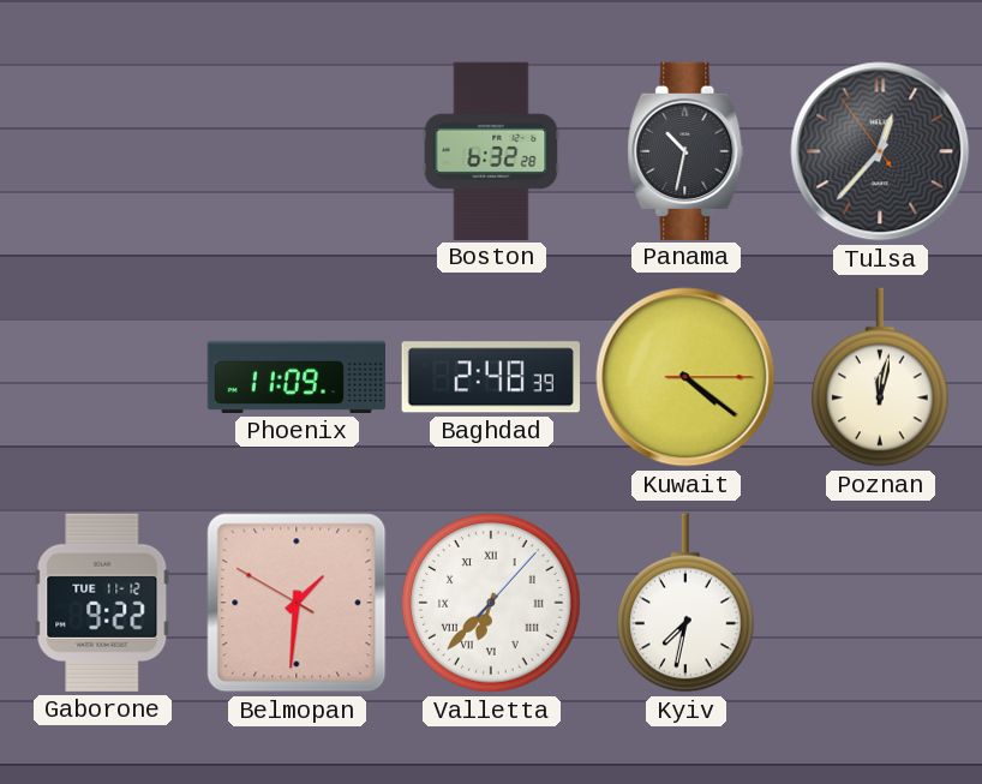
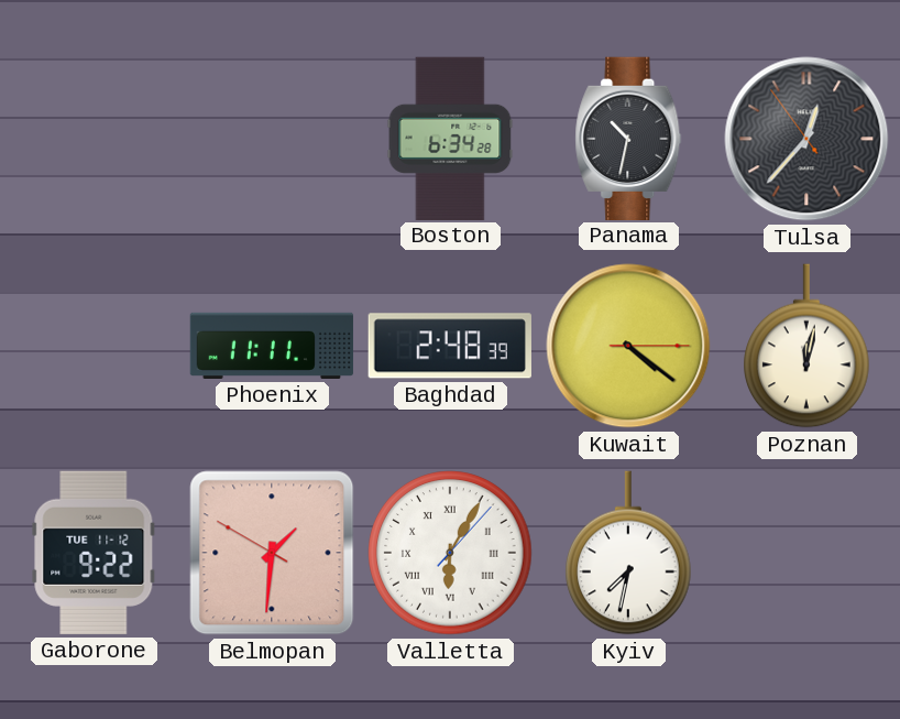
Boston: 6:32 -> 6:34 (450, 138)
Phoenix: 11:09 -> 11:11 (272, 346)
Valletta: 6:37 -> 6:05 (450, 553)
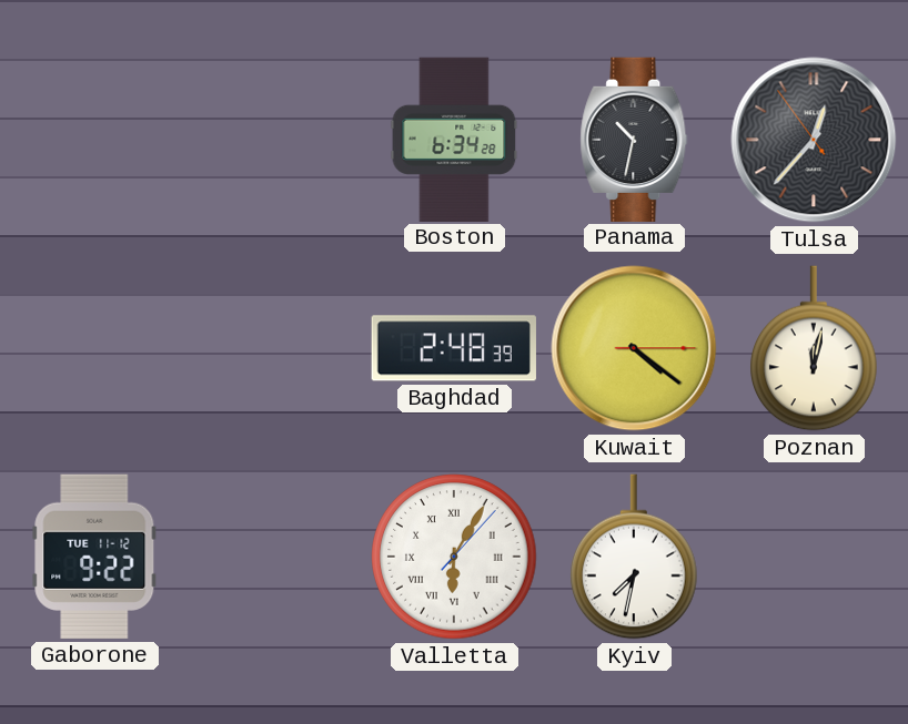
Phoenix: 11:11 -> none (272, 346)
Belmopan: 1:30 -> none (272, 553)
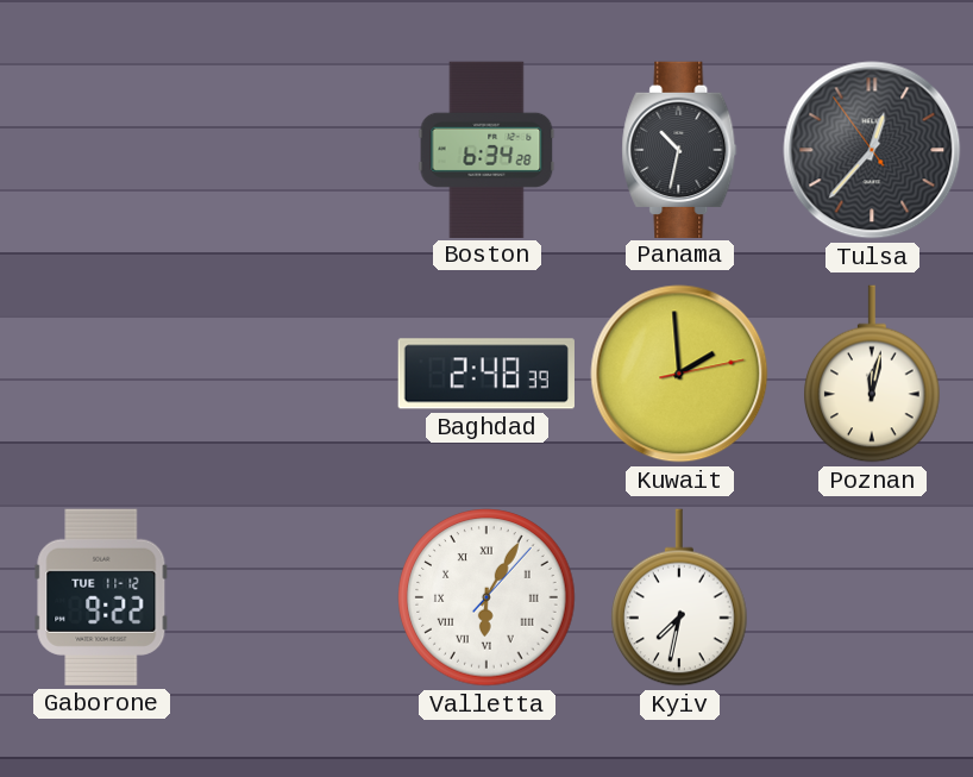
Kuwait: 4:21 -> 1:59 (679, 374)
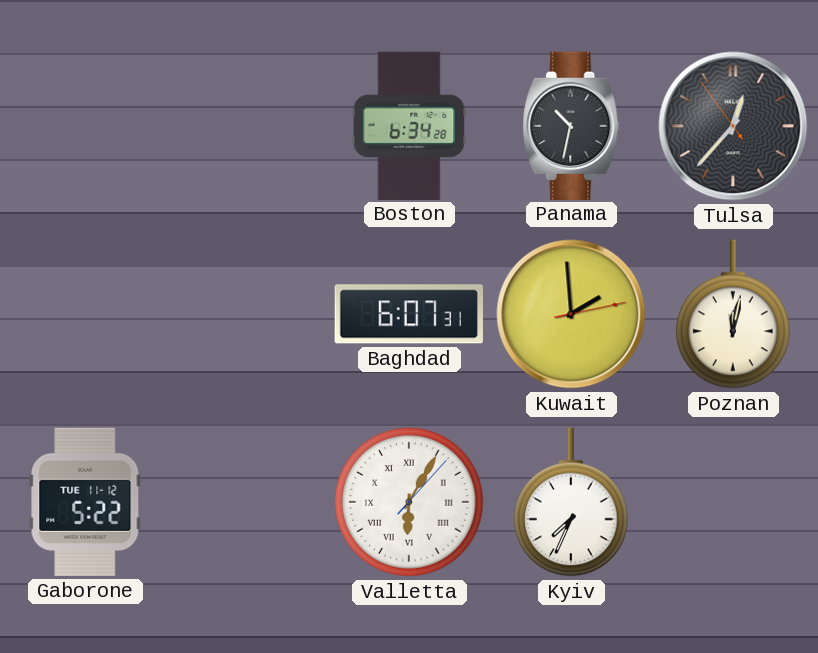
Baghdad: 2:48 -> 6:07 (409, 314)
Gaborone: 9:22 -> 5:22 (85, 502)
Kyiv: 7:32 -> 7:34 (571, 502)
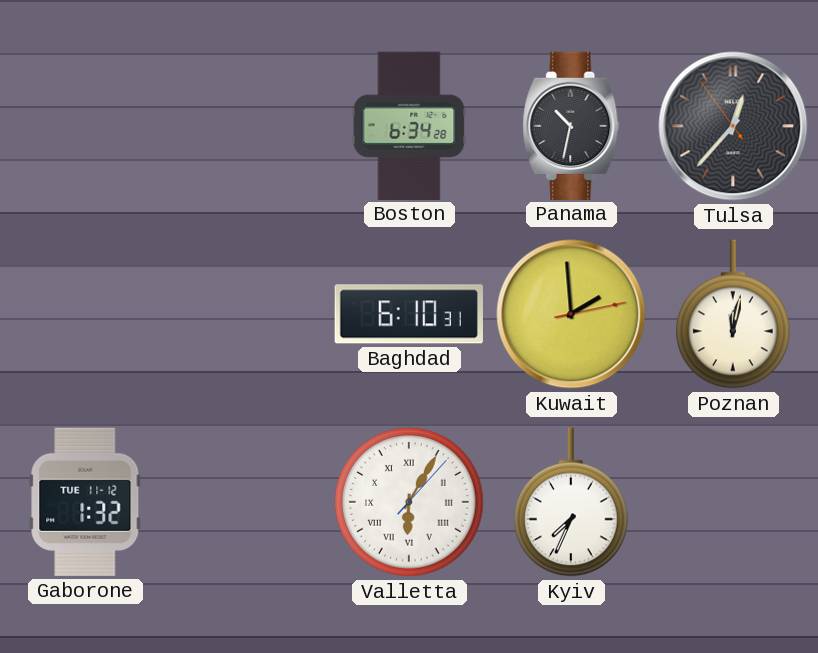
Baghdad: 6:07 -> 6:10 (409, 314)
Gaborone: 5:22 -> 1:32 (85, 502)
